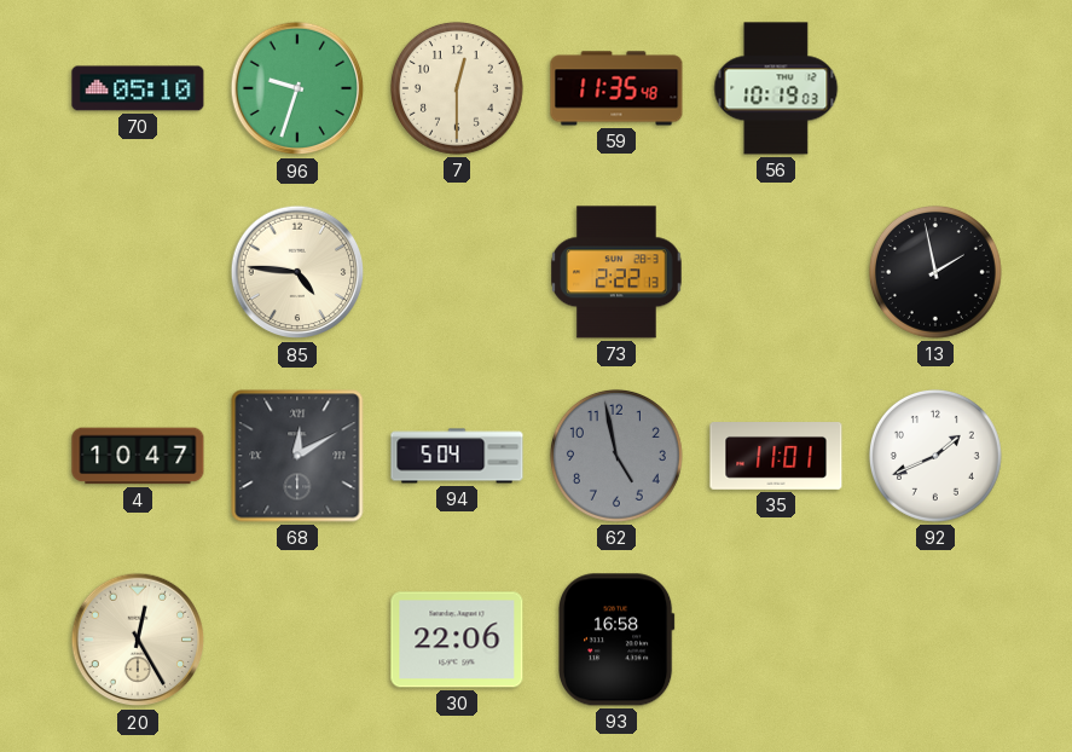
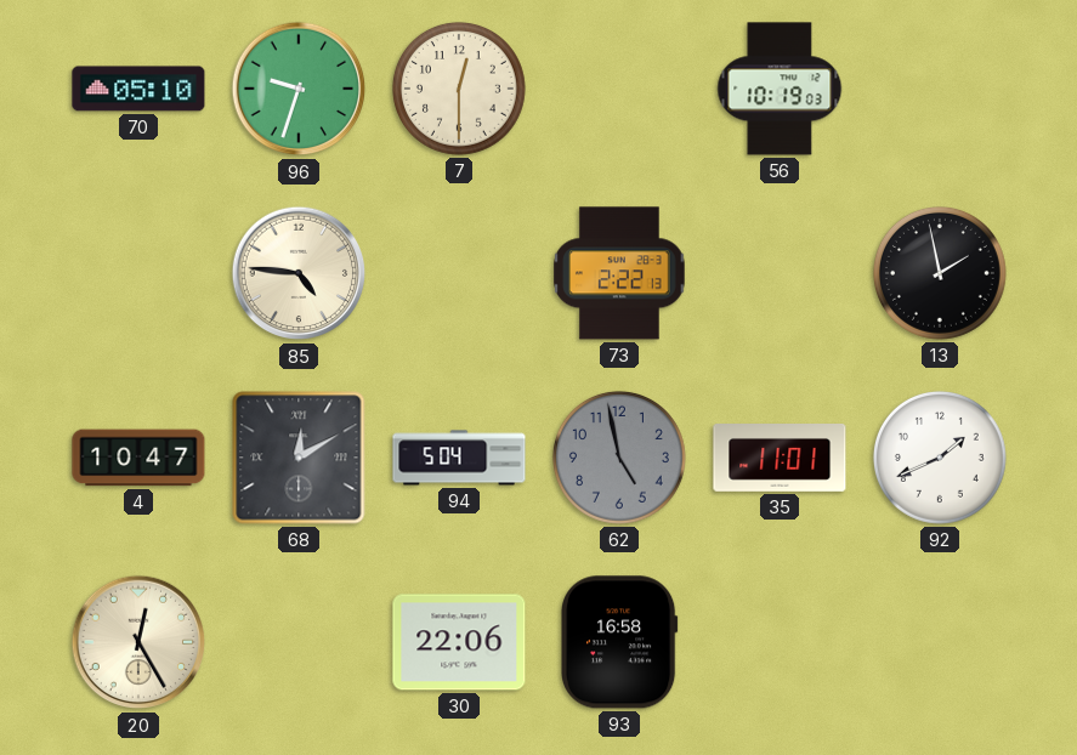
59: 11:35 -> none (616, 88)
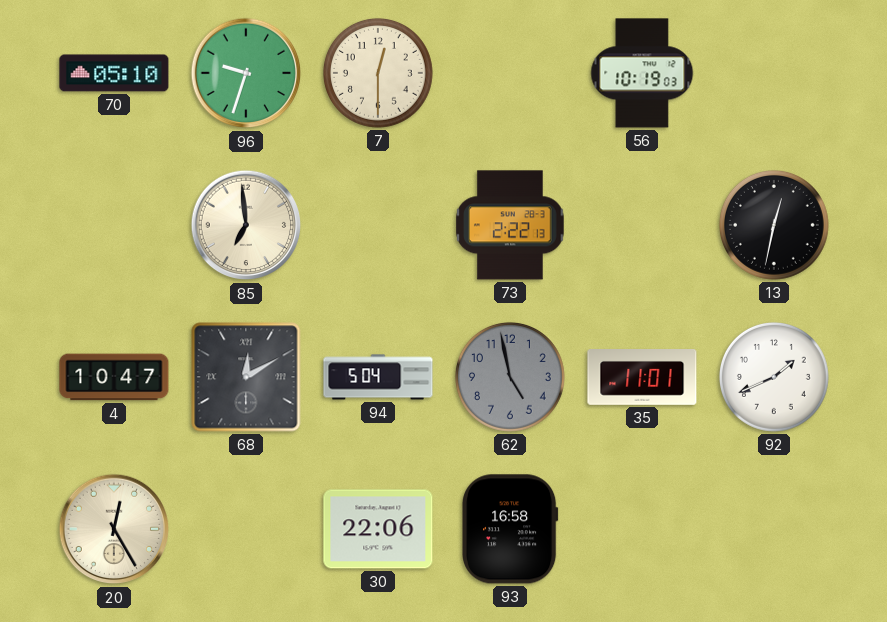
85: 4:46 -> 6:59 (246, 225)
13: 1:58 -> 12:32 (774, 225)
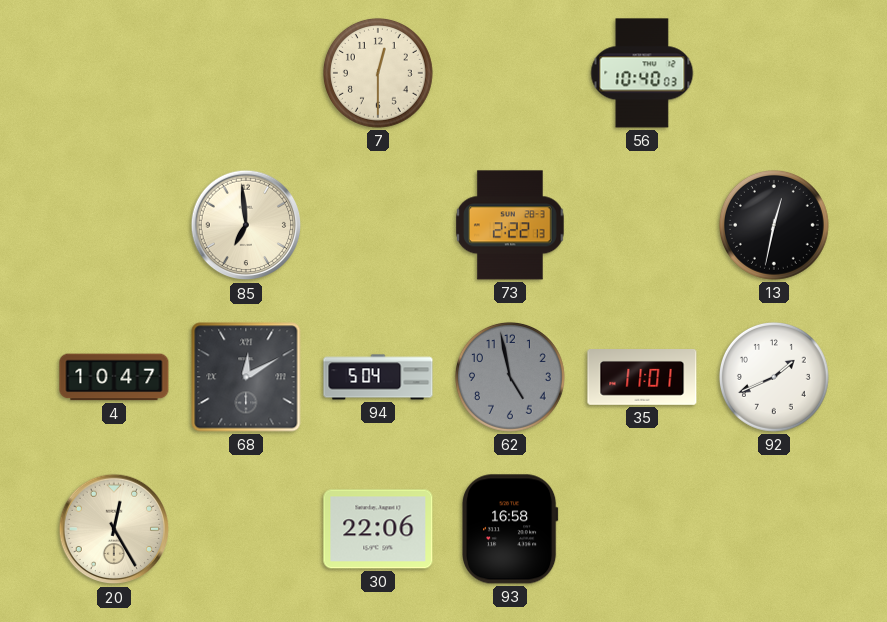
70: 05:10 -> none (114, 73)
96: 9:33 -> none (246, 73)
56: 10:19 -> 10:40 (642, 73)
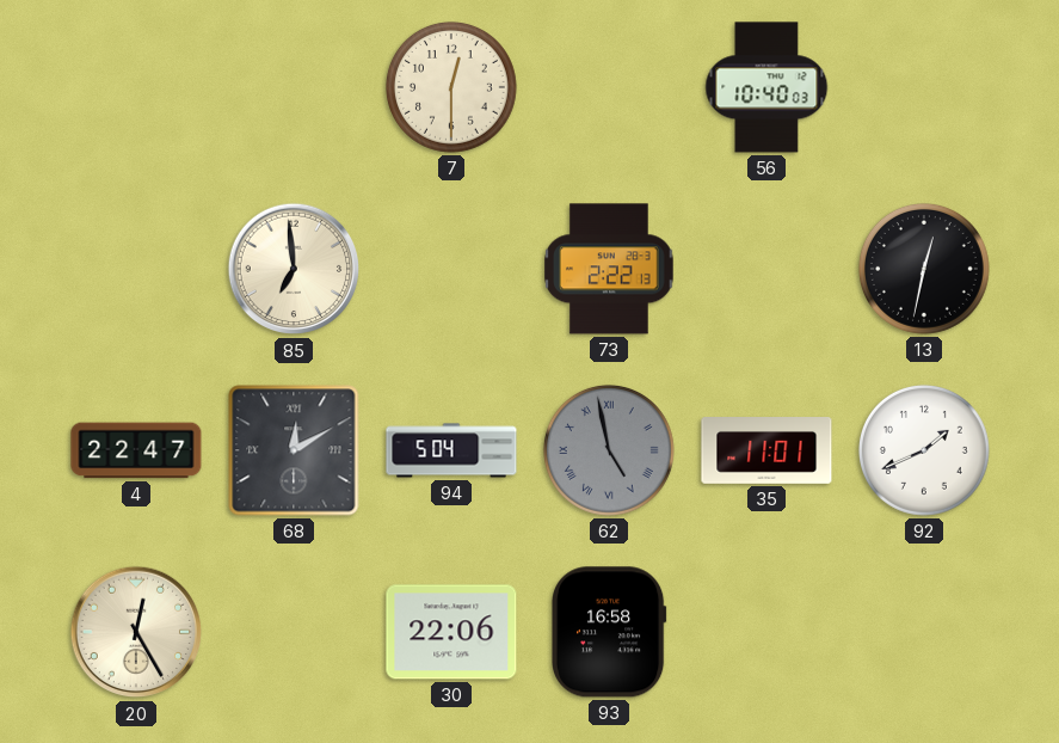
4: 10:47 -> 22:47 (136, 450)
62 numerals: Arabic -> Roman (609, 450)
